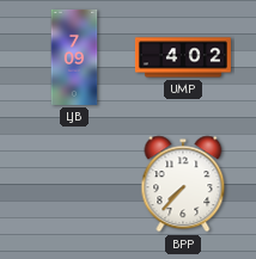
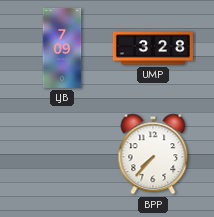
UMP: 4:02 -> 3:28 (153, 48)
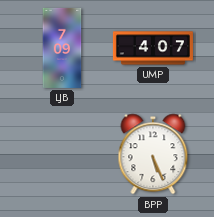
UMP: 3:28 -> 4:07 (153, 48)
BPP: 7:37 -> 5:26 (153, 154)
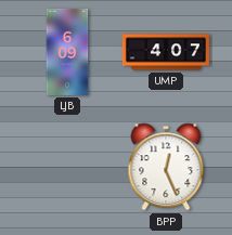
LJB: 7:09 -> 6:09 (67, 52)
BPP: 5:26 -> 12:26 (166, 167)
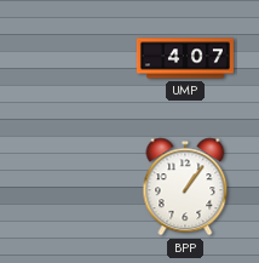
LJB: 6:09 -> none (67, 52)
BPP: 12:26 -> 1:06 (185, 187)
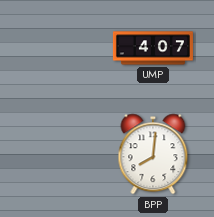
BPP: 1:06 -> 8:01 (153, 154)
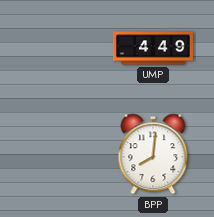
UMP: 4:07 -> 4:49 (153, 48)
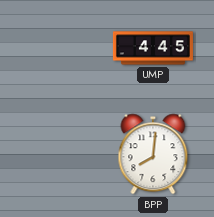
UMP: 4:49 -> 4:45 (153, 48)
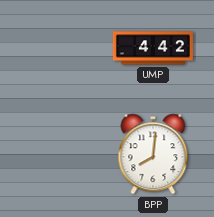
UMP: 4:45 -> 4:42 (153, 48)
